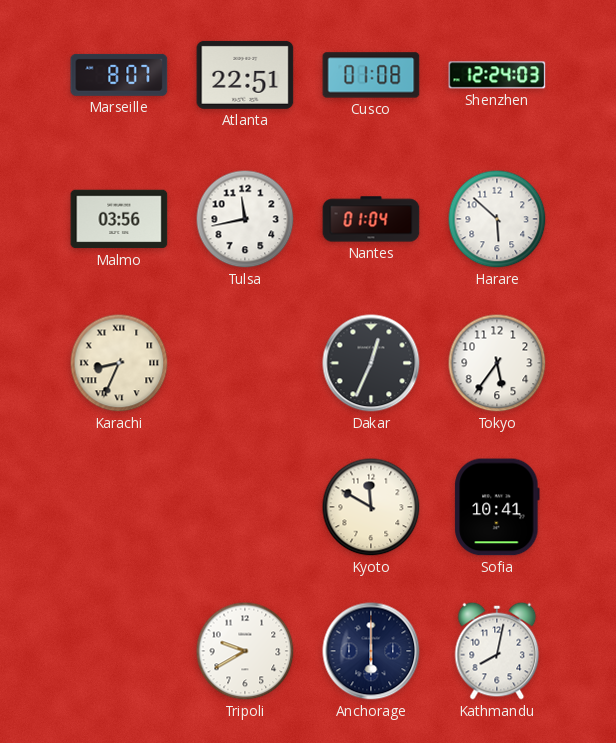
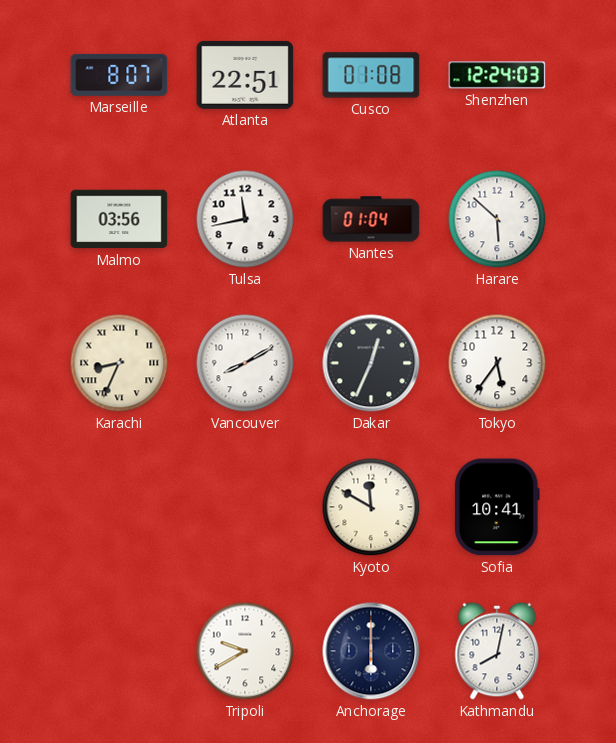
Vancouver: none -> 8:10 (245, 363)
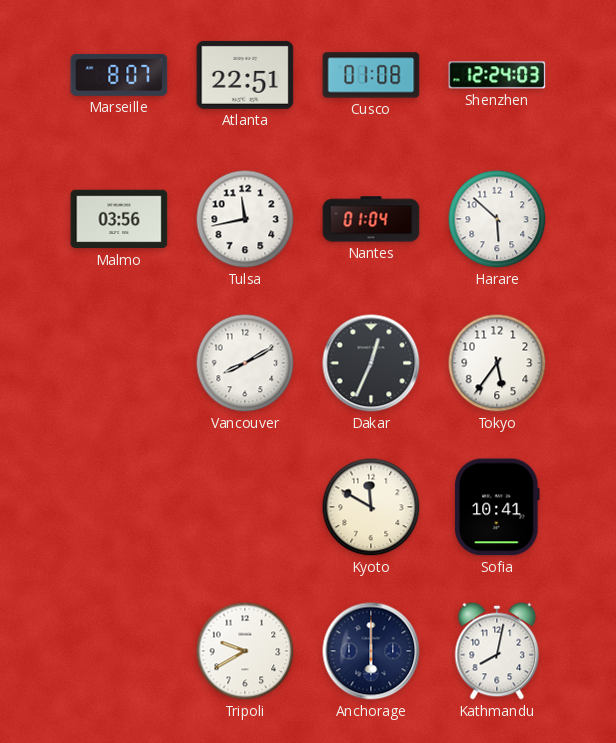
Karachi: 8:34 -> none (119, 363)
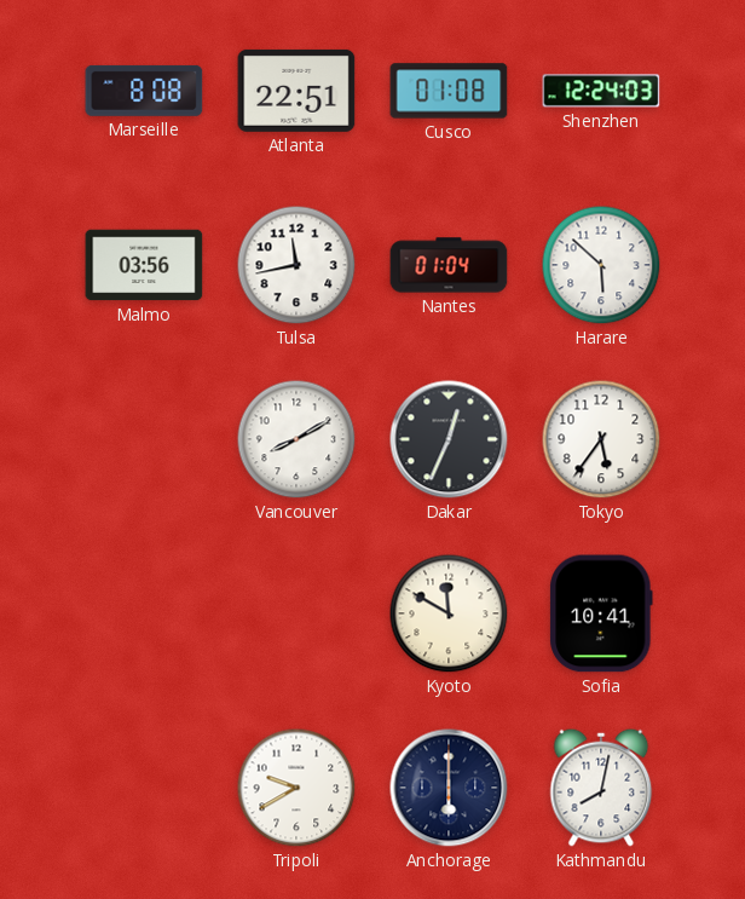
Marseille: 8:07 -> 8:08 (144, 91)
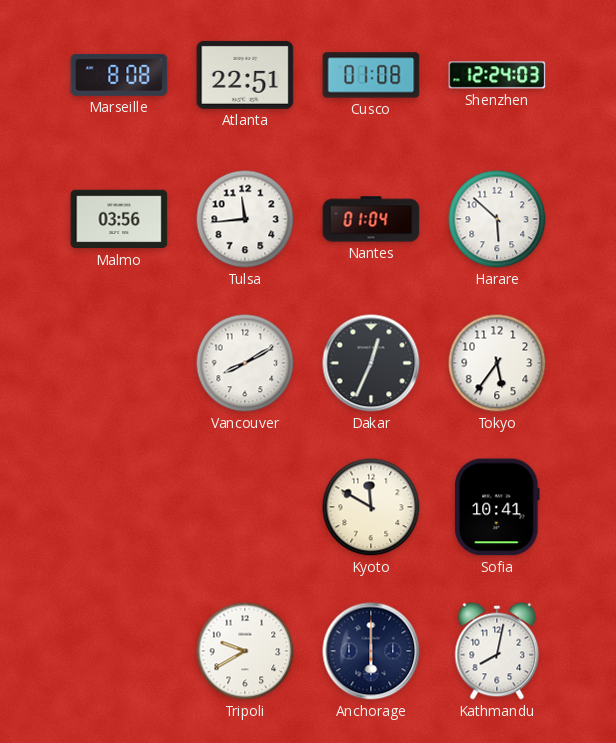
Tulsa: 11:43 -> 11:44 (245, 219)
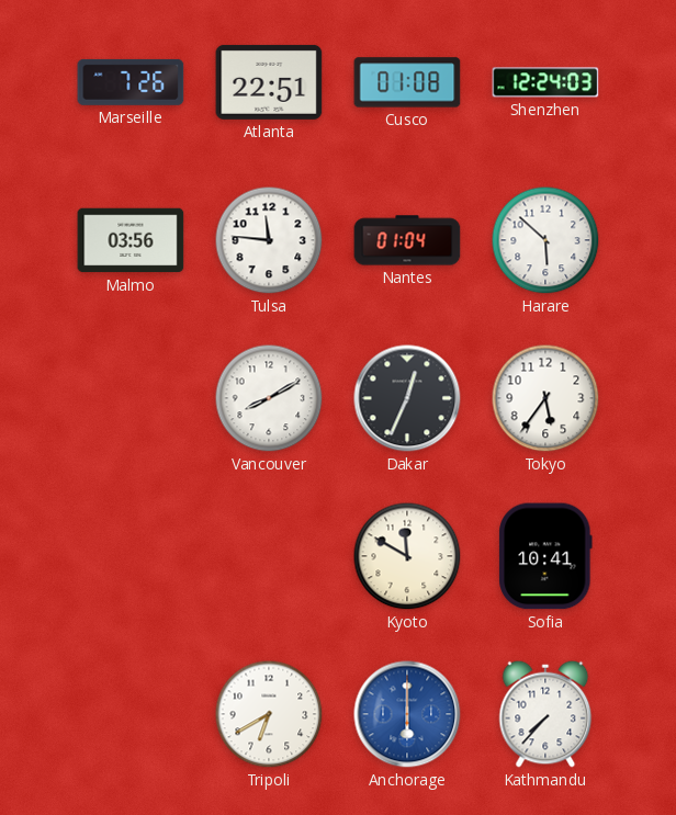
Marseille: 8:08 -> 7:26 (131, 82)
Tulsa: 11:44 -> 11:46 (269, 240)
Tripoli: 9:40 -> 6:40 (269, 714)
Anchorage dial: navy -> blue (407, 714)
Kathmandu: 8:02 -> 7:37 (545, 714)
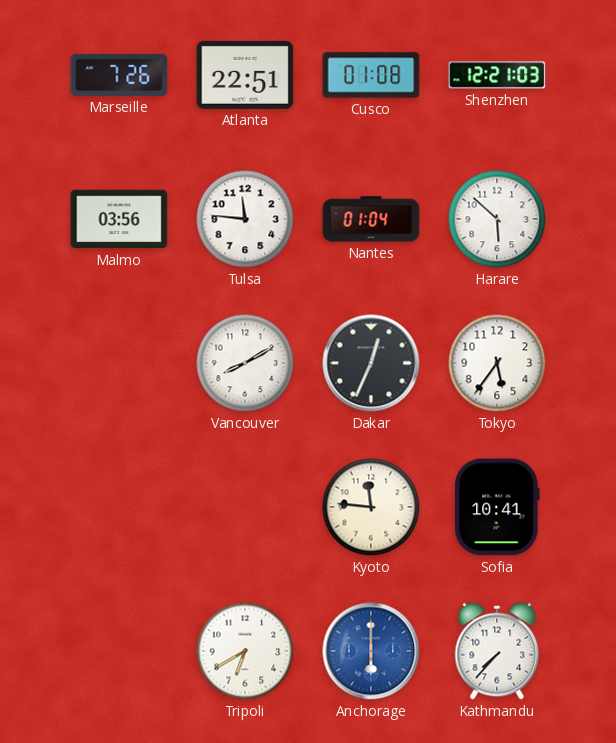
Shenzhen: 12:24 -> 12:21 (497, 75)
Kyoto: 11:50 -> 11:46 (371, 507)
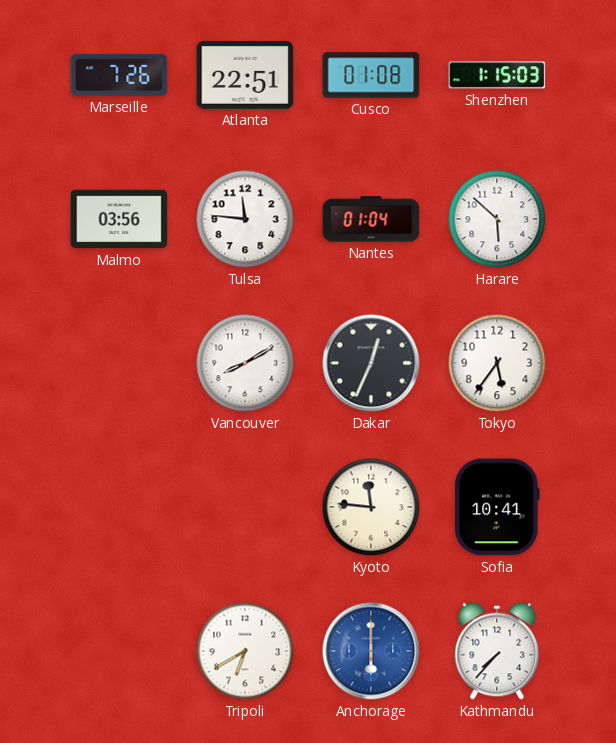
Shenzhen: 12:21 -> 1:15 (497, 75)
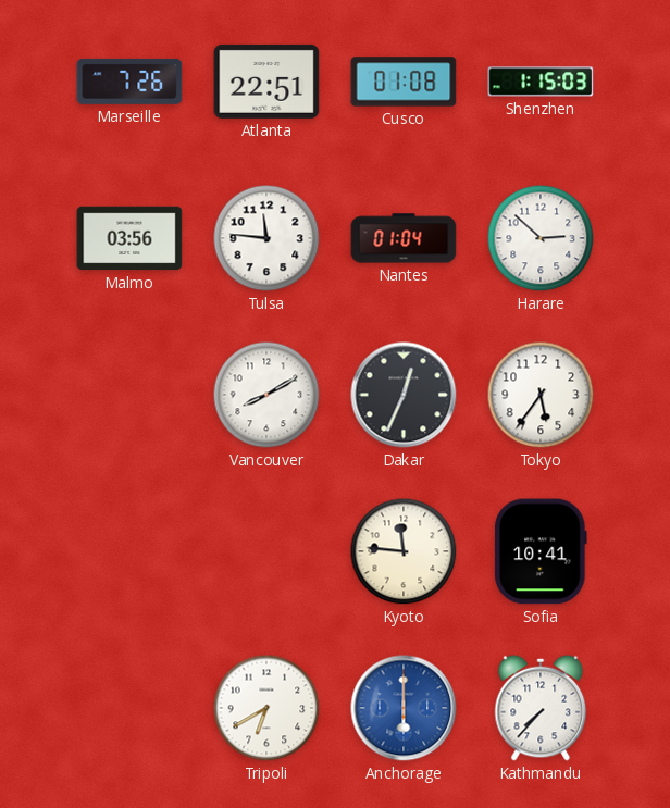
Harare: 5:52 -> 2:52 (541, 238)
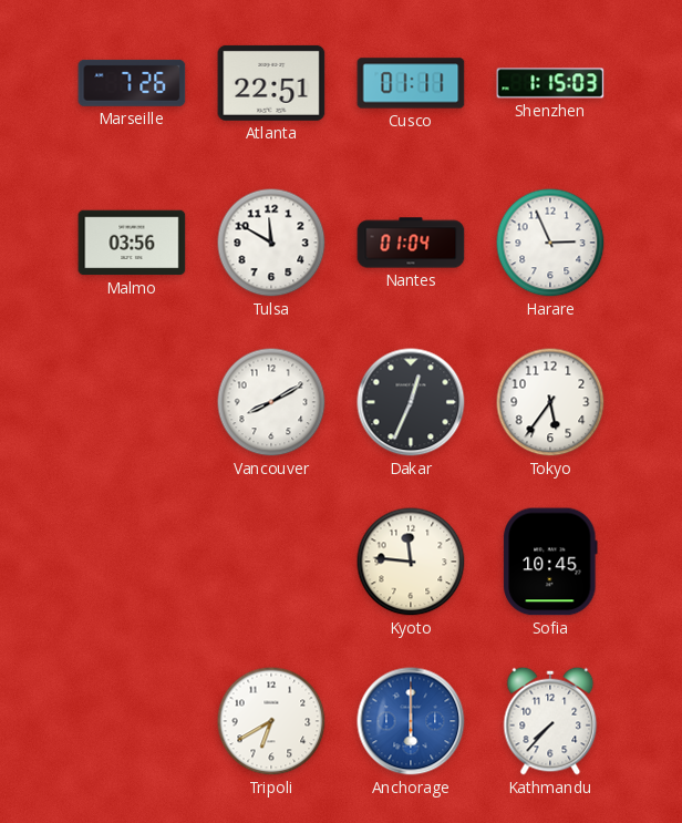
Cusco: 01:08 -> 01:11 (411, 83)
Tulsa: 11:46 -> 11:50 (271, 243)
Harare: 2:52 -> 2:56 (550, 243)
Sofia: 10:41 -> 10:45 (550, 562)
